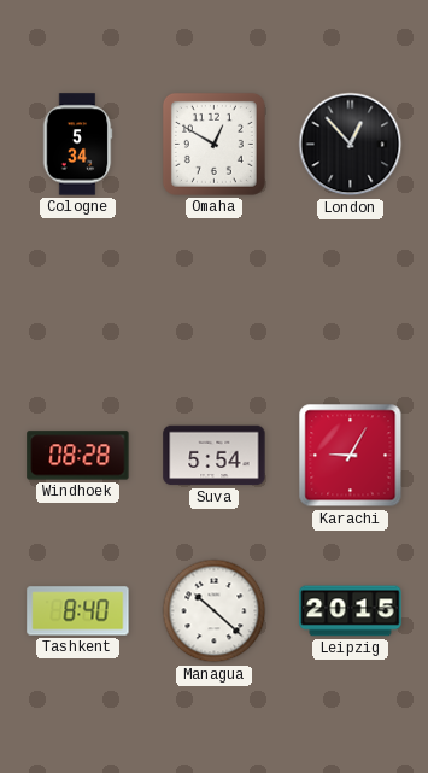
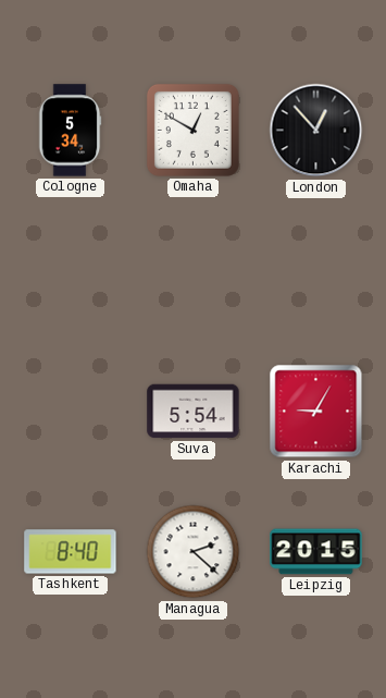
Windhoek: 08:28 -> none (78, 456)
Managua: 10:22 -> 2:22 (194, 552)
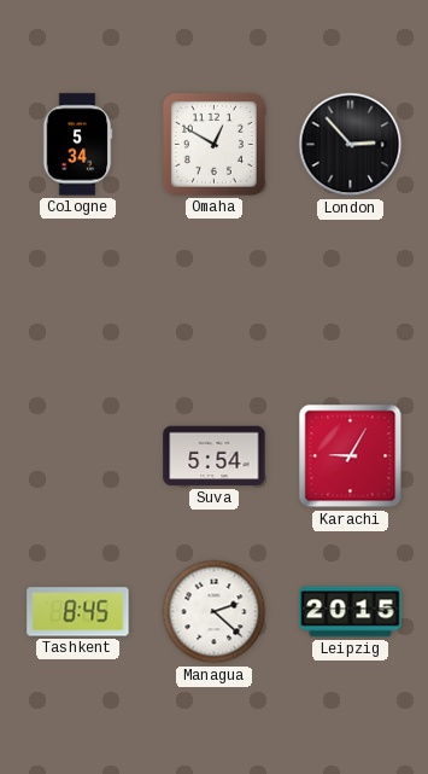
London: 12:53 -> 2:53 (351, 145)
Tashkent: 8:40 -> 8:45 (78, 612)
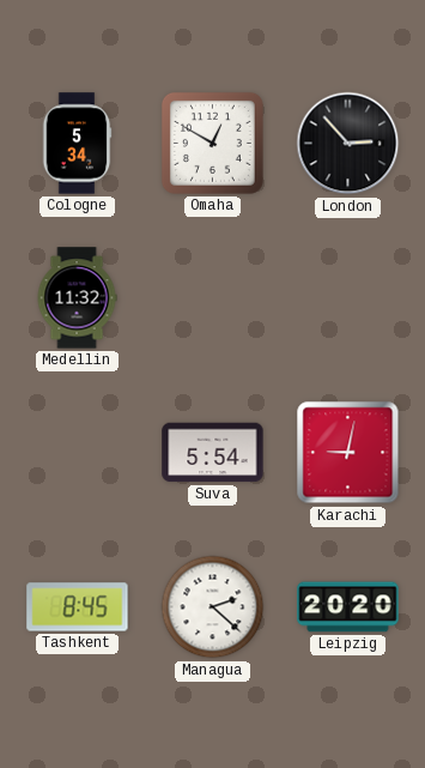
Medellin: none -> 11:32 (77, 298)
Karachi: 9:05 -> 9:02 (348, 453)
Leipzig: 20:15 -> 20:20 (348, 607)
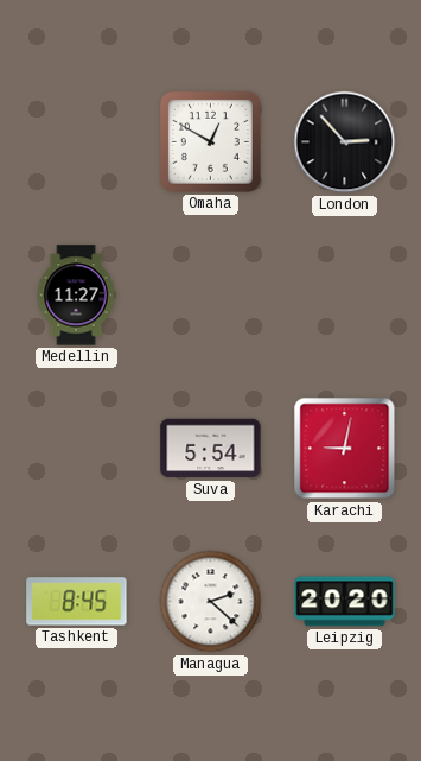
Cologne: 5:34 -> none (77, 144)
Medellin: 11:32 -> 11:27 (76, 296)
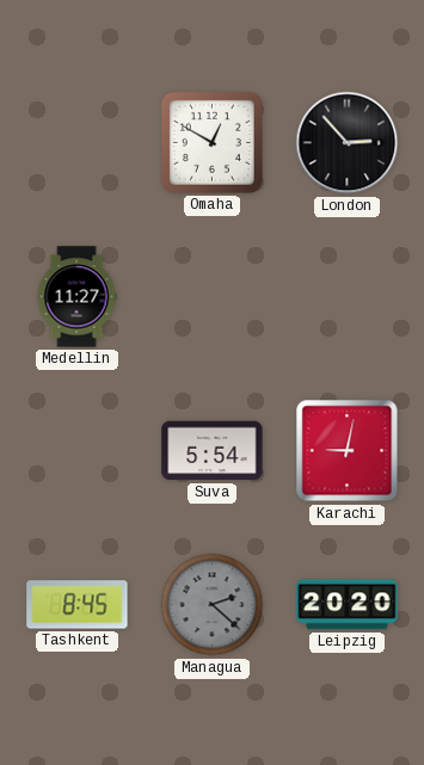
Managua dial: white -> grey (213, 605)
